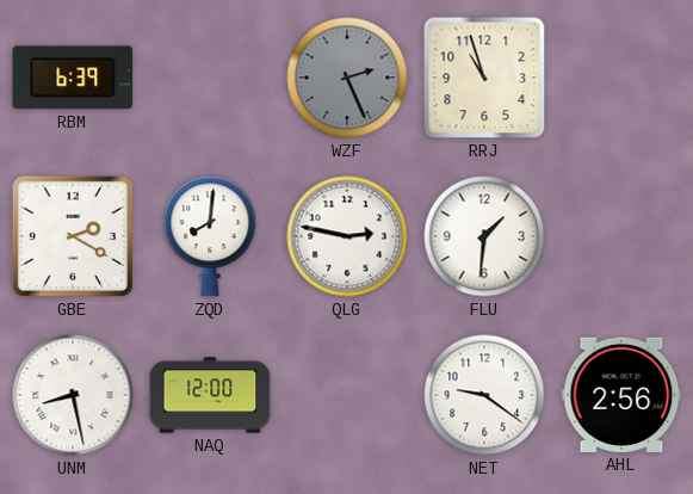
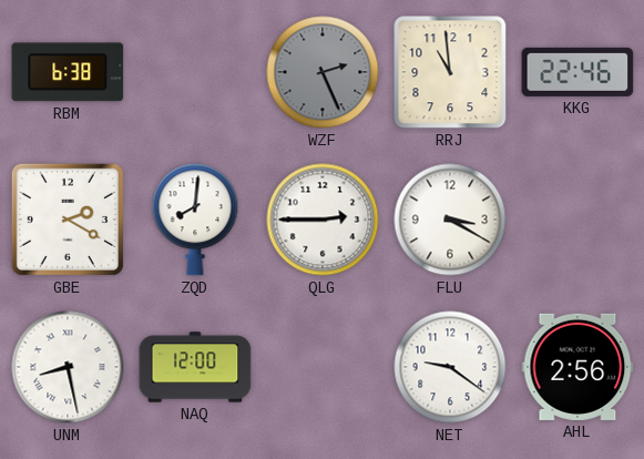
RBM: 6:39 -> 6:38 (68, 72)
RRJ: 10:57 -> 10:59 (450, 72)
KKG: none -> 22:46 (577, 72)
QLG: 2:47 -> 2:45 (323, 220)
FLU: 1:31 -> 3:20 (450, 220)
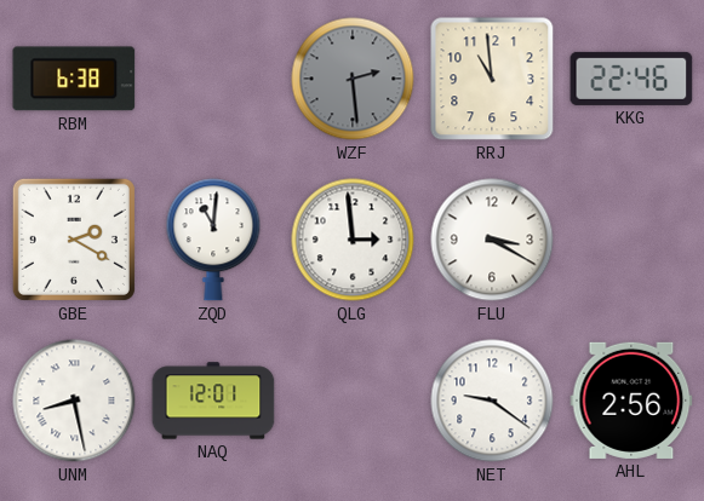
WZF: 2:26 -> 2:29 (353, 79)
ZQD: 8:01 -> 11:01 (213, 240)
QLG: 2:45 -> 2:59 (353, 240)
NAQ: 12:00 -> 12:01 (213, 401)
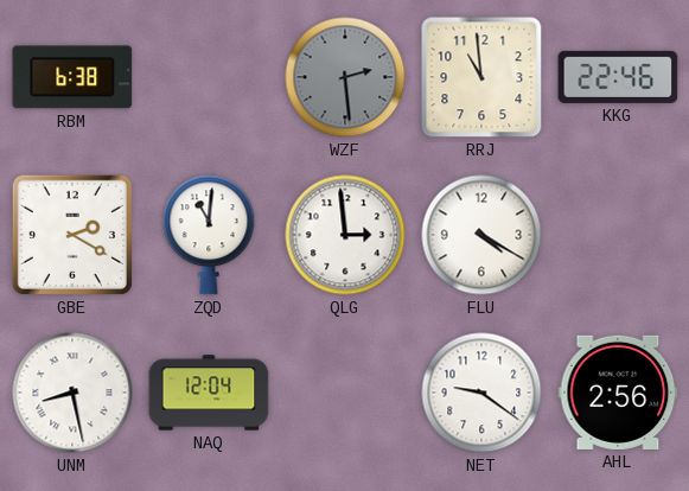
FLU: 3:20 -> 4:20 (481, 235)
NAQ: 12:01 -> 12:04 (209, 393)
